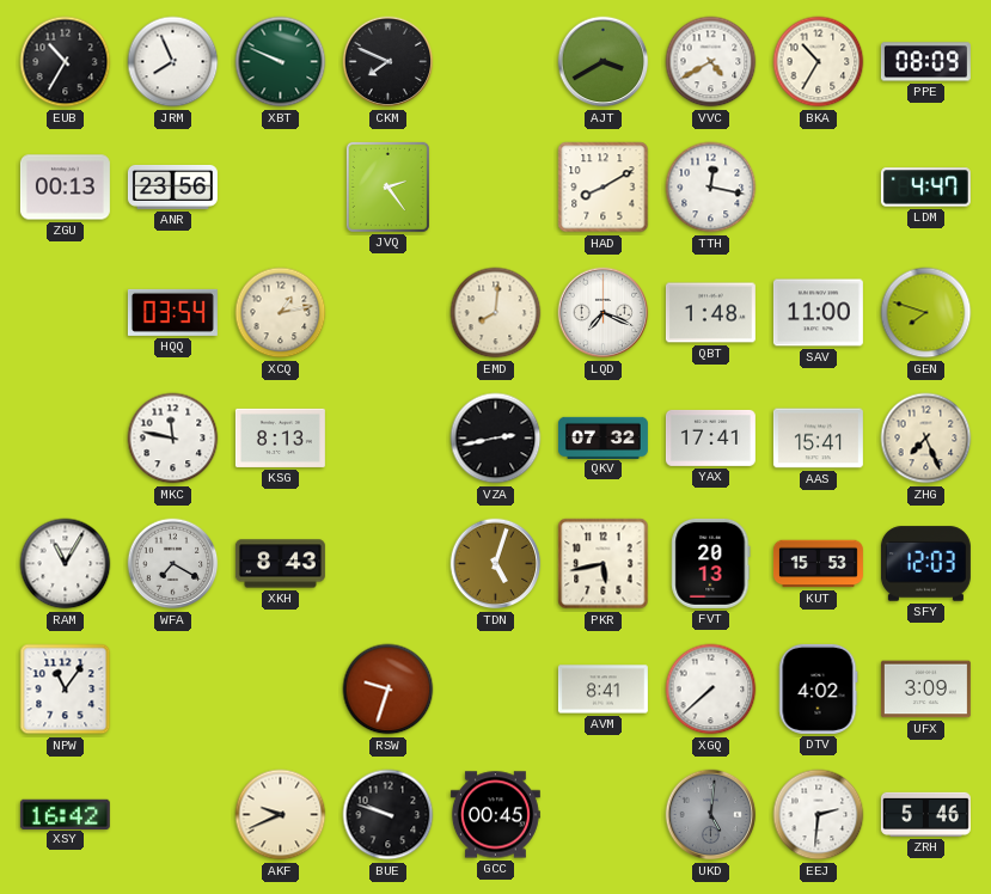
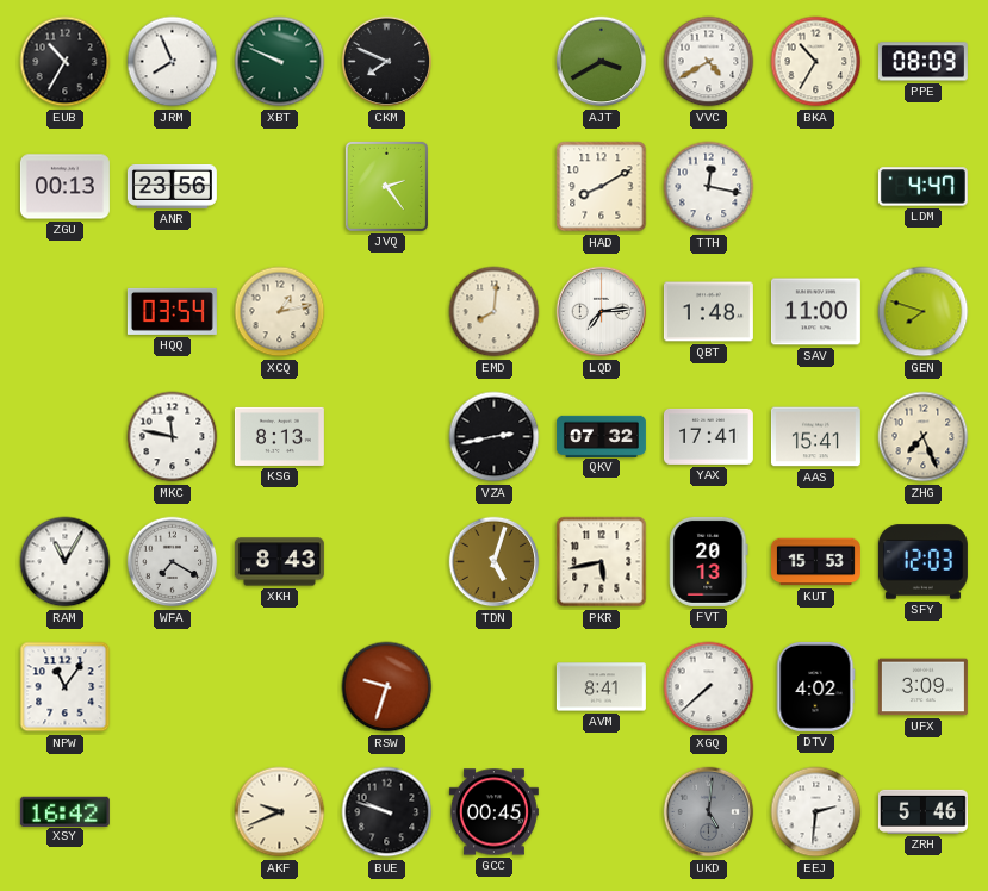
LQD: 7:19 -> 7:14 (602, 312)
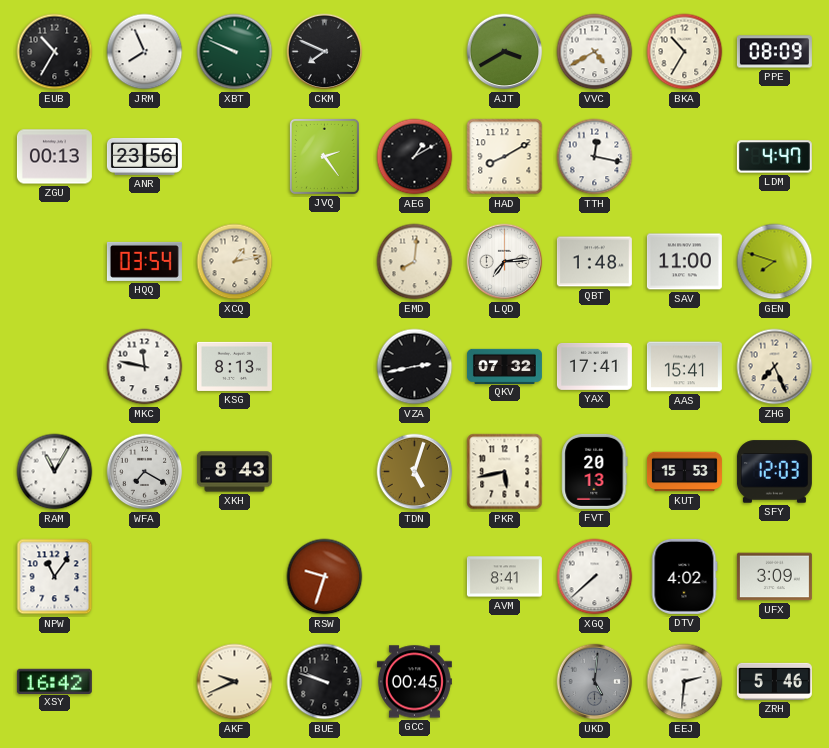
AEG: none -> 1:10 (415, 157)
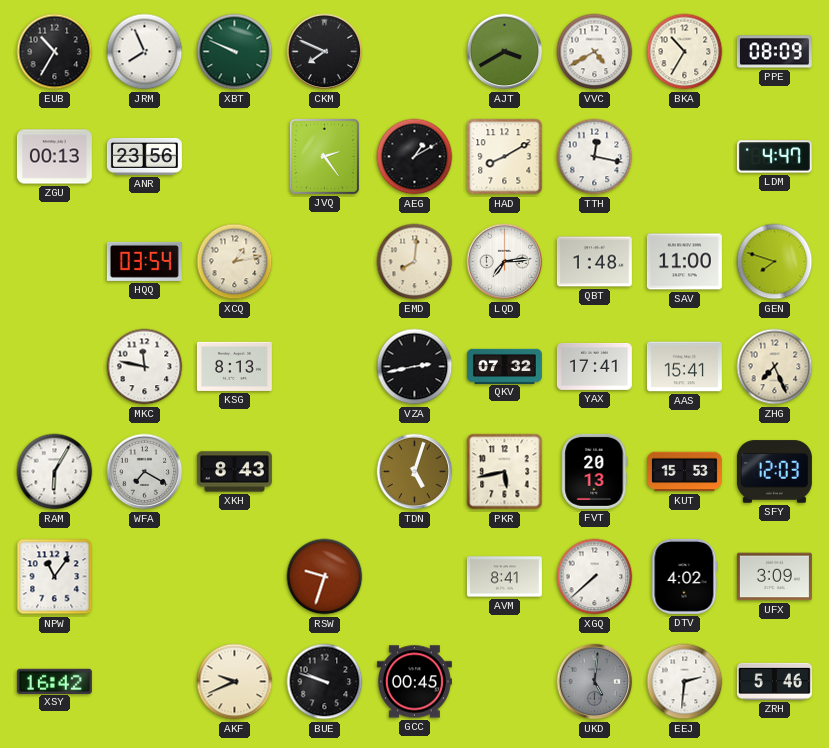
RAM: 11:05 -> 6:05 (55, 472)
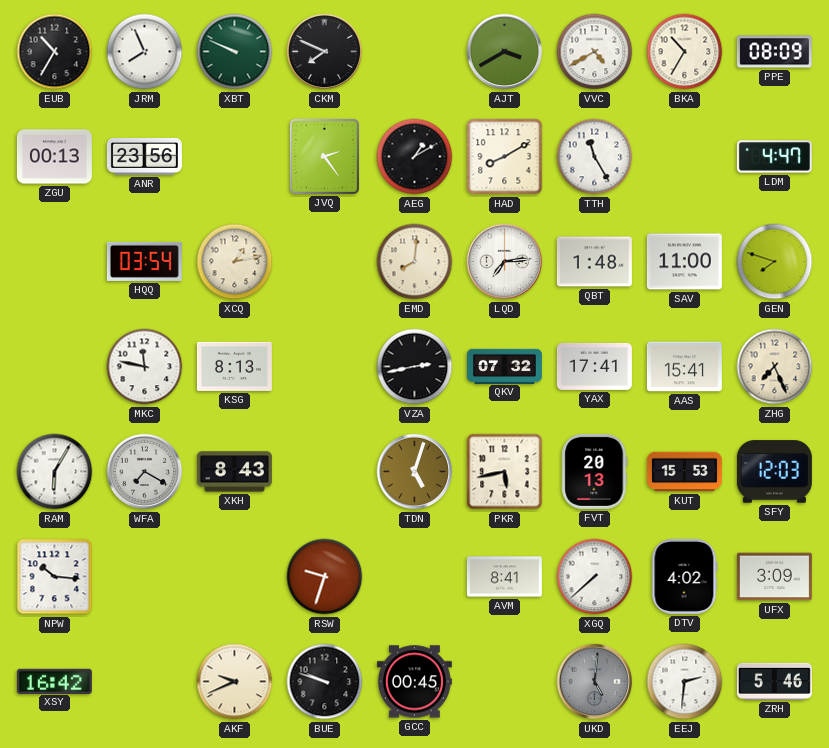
TTH: 12:17 -> 11:25 (595, 157)
NPW: 11:06 -> 10:16 (55, 577)
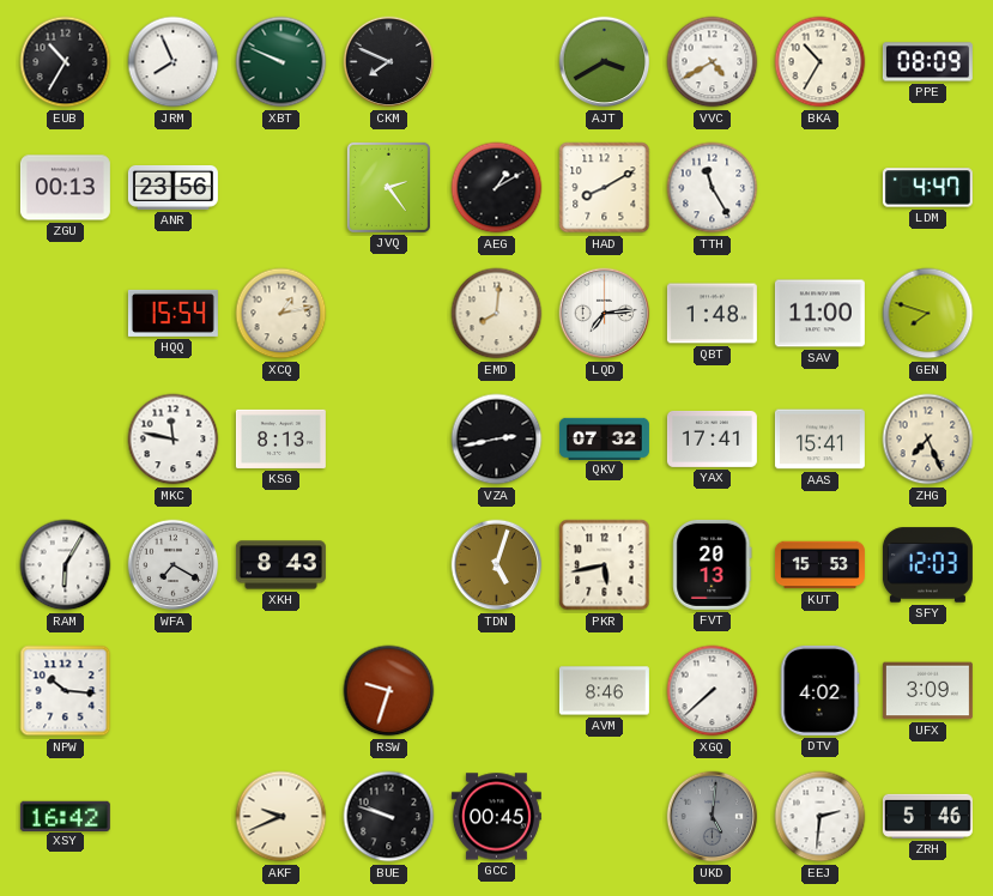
HQQ: 03:54 -> 15:54 (172, 313)
AVM: 8:41 -> 8:46 (604, 691)
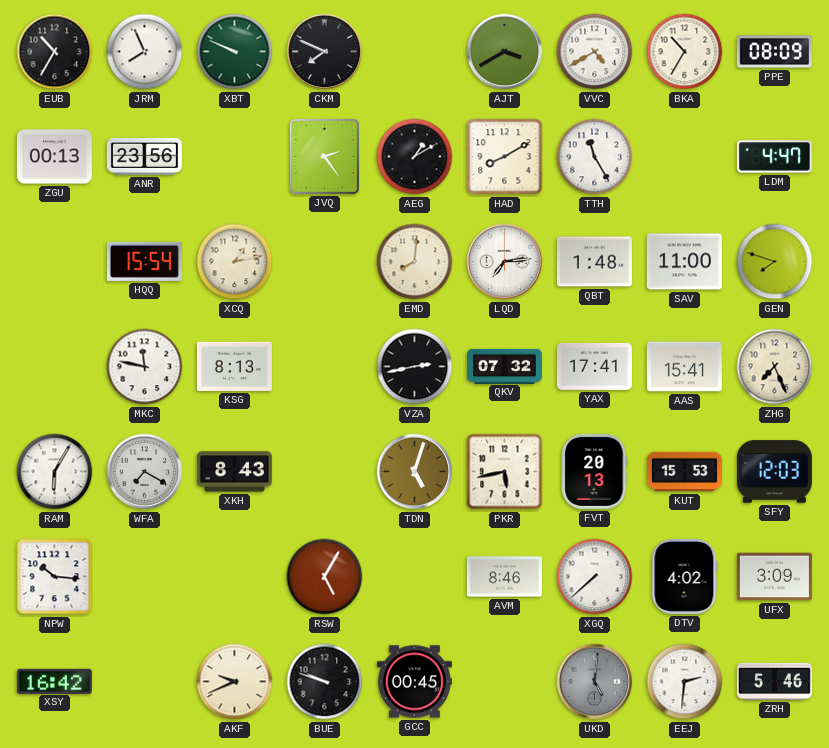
RSW: 9:33 -> 5:05 (325, 577)
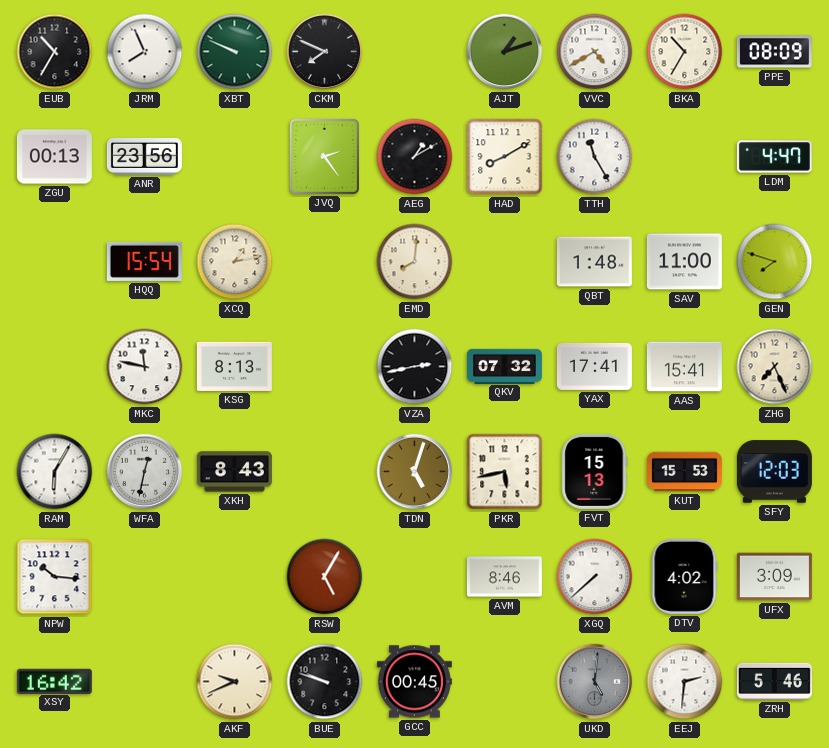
AJT: 3:40 -> 1:12 (505, 52)
LQD: 7:14 -> none (505, 262)
WFA: 7:20 -> 12:32 (145, 472)
FVT: 20:13 -> 15:13 (595, 471)
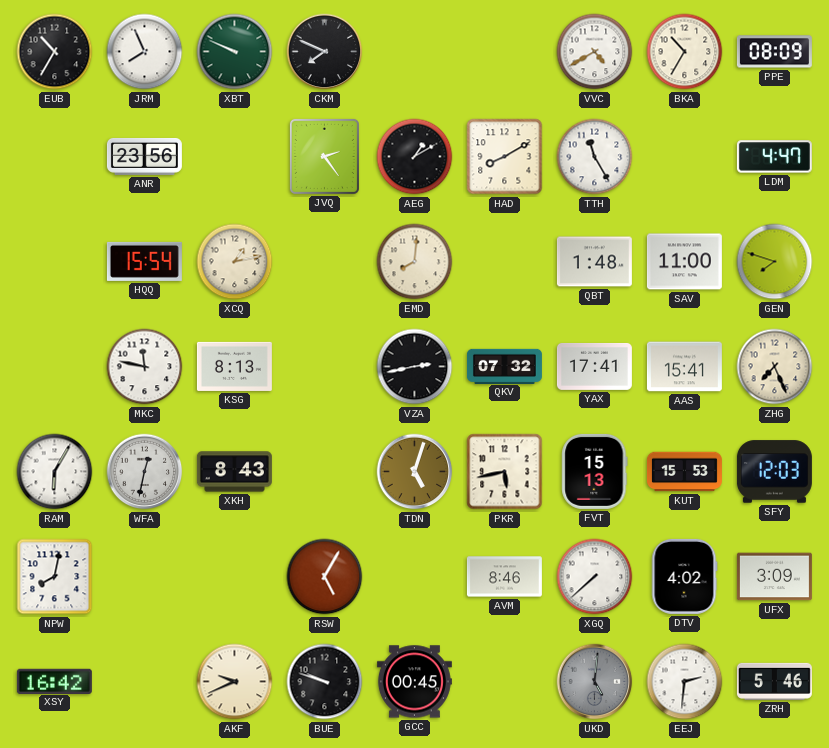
AJT: 1:12 -> none (505, 52)
ZGU: 00:13 -> none (54, 157)
NPW: 10:16 -> 8:02 (55, 577)
